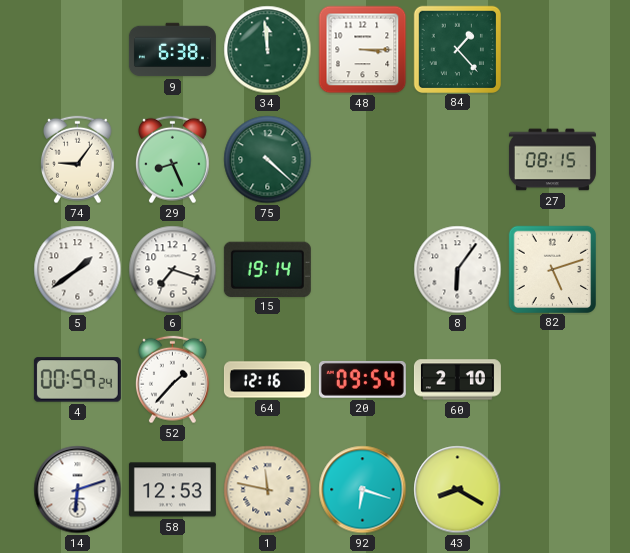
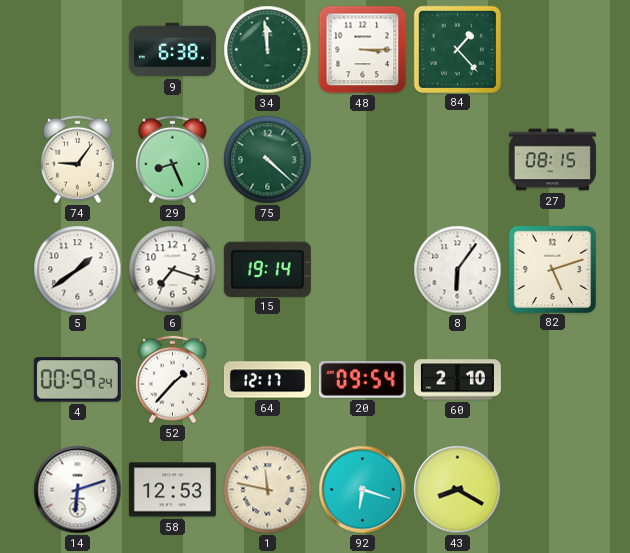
64: 12:16 -> 12:17 (267, 380)
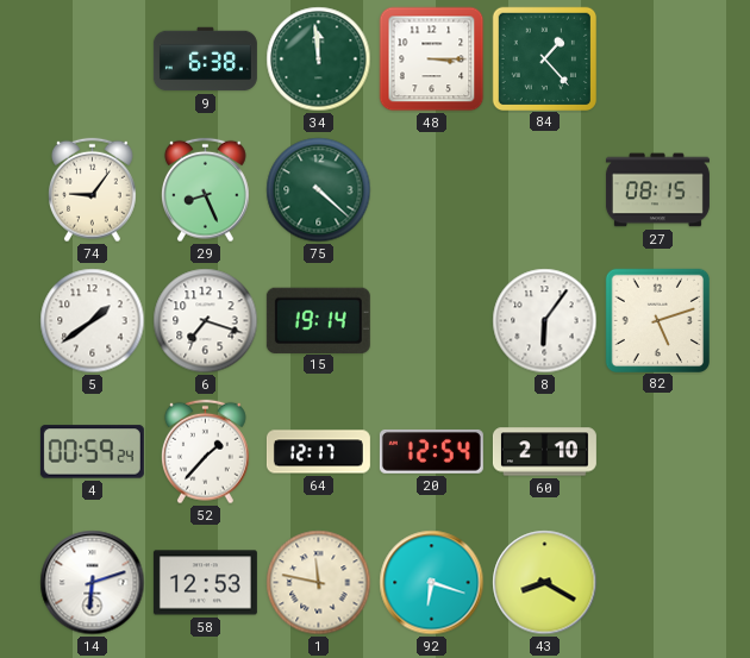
20: 09:54 -> 12:54 (431, 452)
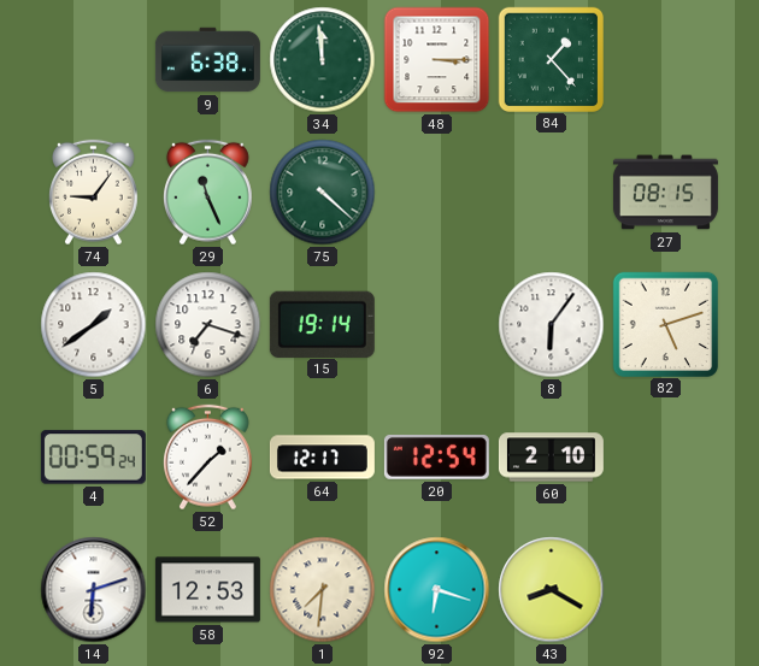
29: 8:26 -> 11:26 (208, 193)
1: 11:47 -> 7:31 (323, 590)
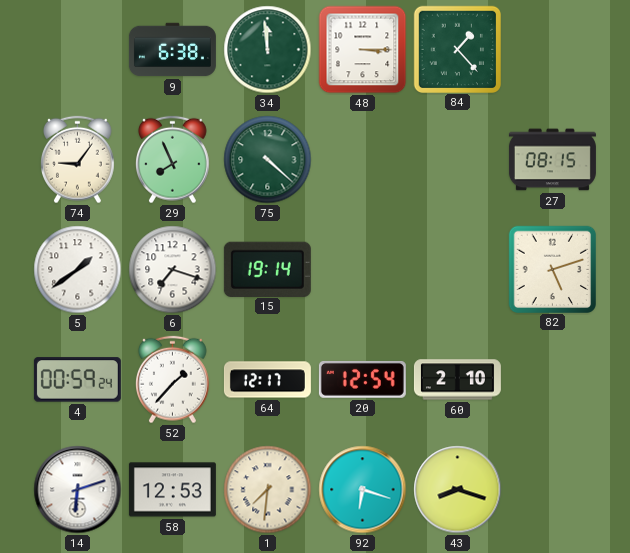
29: 11:26 -> 7:56 (173, 160)
8: 6:06 -> none (552, 325)
43: 8:20 -> 8:18 (458, 490)
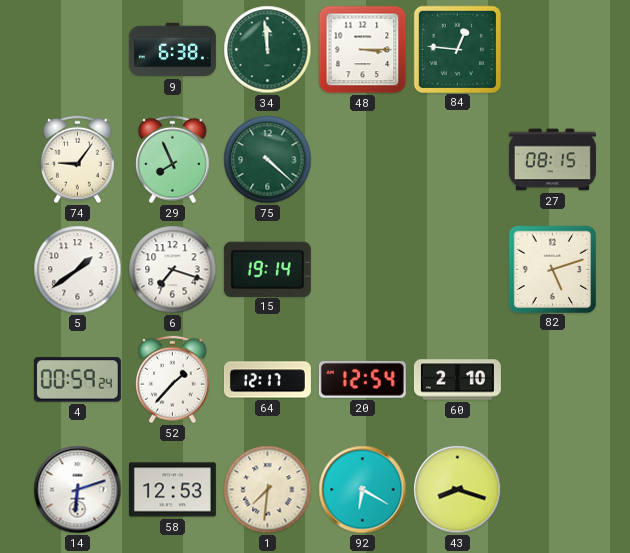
84: 1:23 -> 12:46 (457, 49)
92: 6:18 -> 6:20 (363, 490)
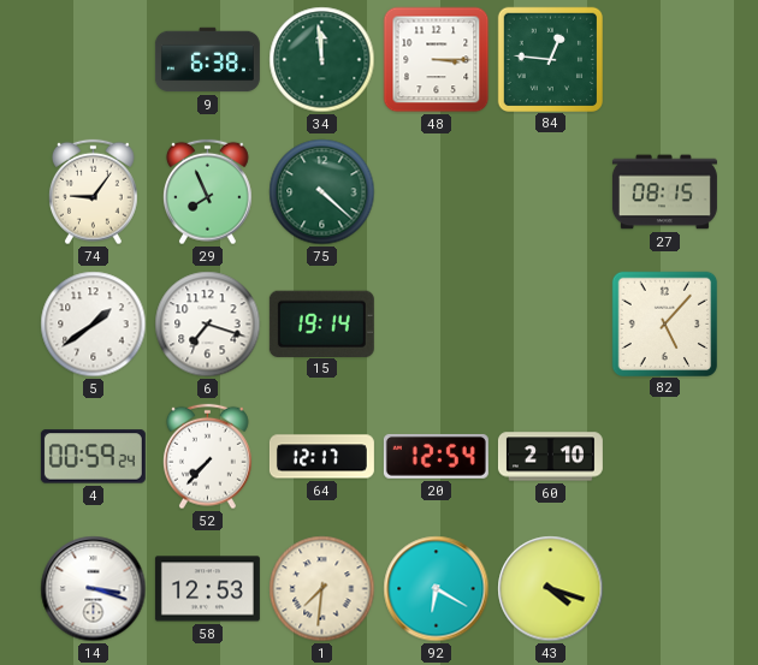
82: 5:12 -> 5:07 (664, 323)
52: 1:37 -> 7:37 (208, 457)
14: 6:12 -> 3:18 (94, 589)
43: 8:18 -> 4:18 (551, 589)
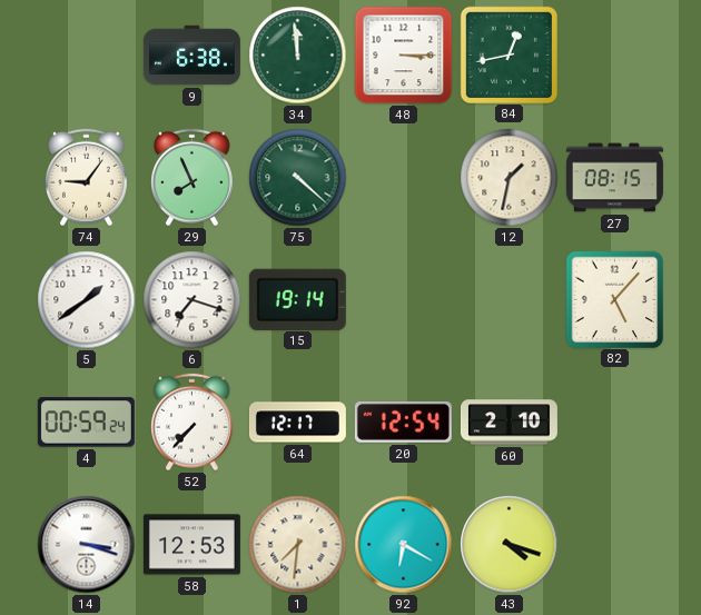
84: 12:46 -> 12:43 (509, 54)
12: none -> 1:32 (510, 178)
